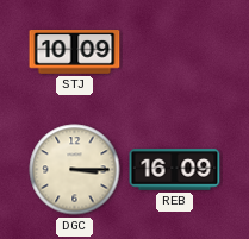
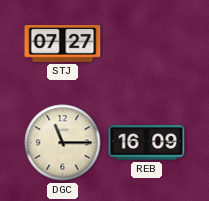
STJ: 10:09 -> 07:27 (63, 44)
DGC: 3:15 -> 11:15 (63, 143)
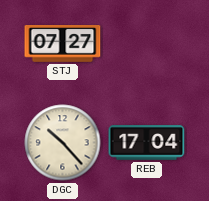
DGC: 11:15 -> 10:23 (63, 143)
REB: 16:09 -> 17:04 (147, 143)
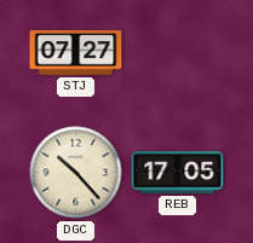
REB: 17:04 -> 17:05 (178, 173)
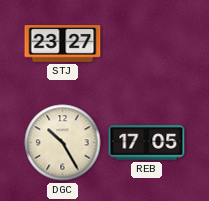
STJ: 07:27 -> 23:27 (63, 44)
DGC: 10:23 -> 10:25 (63, 143)
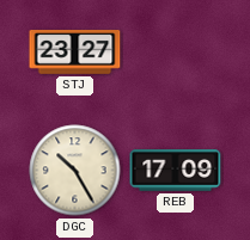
REB: 17:05 -> 17:09 (176, 171)
